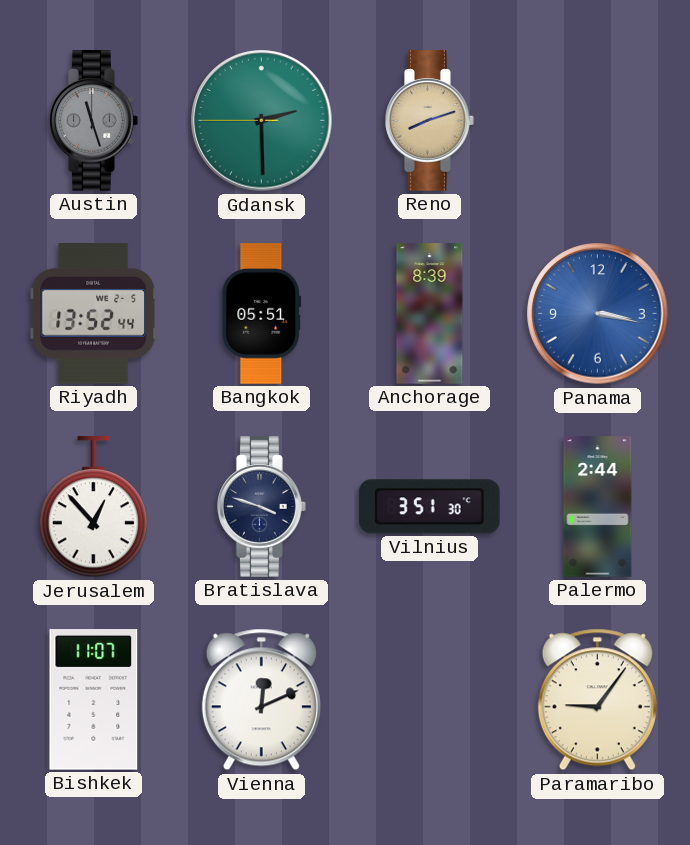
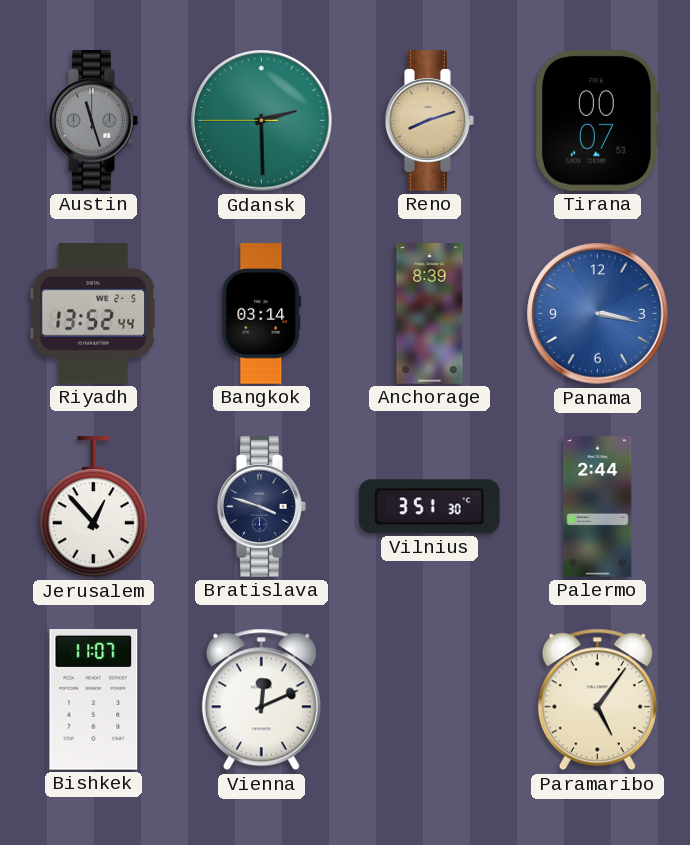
Tirana: none -> 00:07 (597, 121)
Bangkok: 05:51 -> 03:14 (262, 314)
Paramaribo: 9:06 -> 5:06 (597, 700)
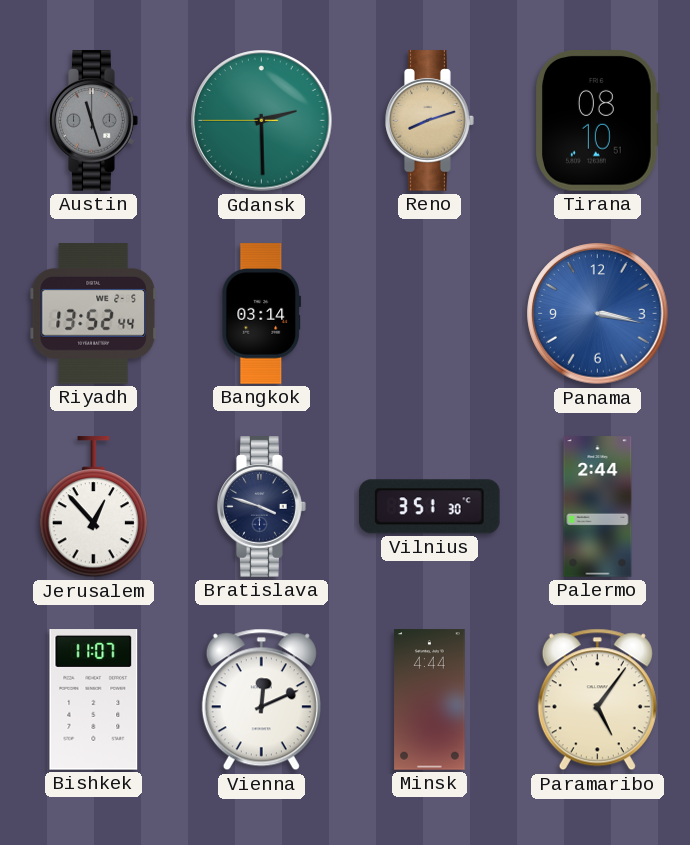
Tirana: 00:07 -> 08:10 (597, 121)
Anchorage: 8:39 -> none (430, 314)
Minsk: none -> 4:44 (430, 700)
